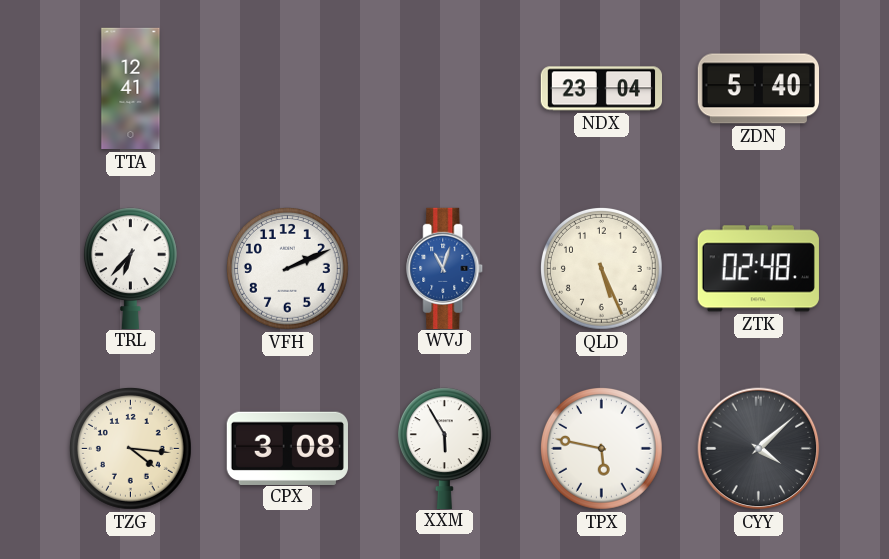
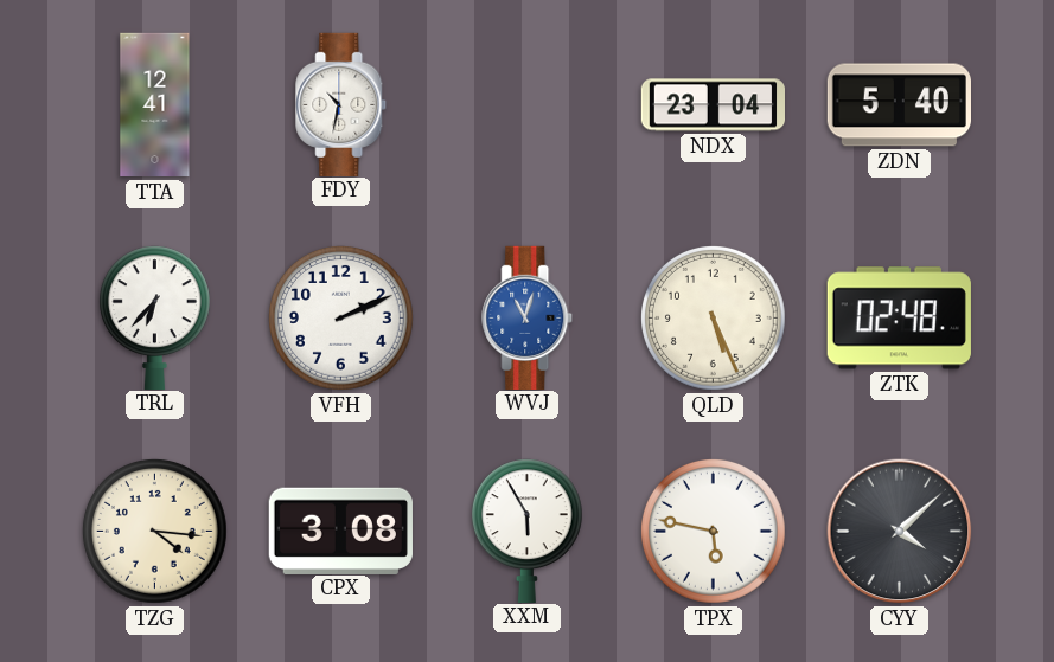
FDY: none -> 10:32 (341, 104)
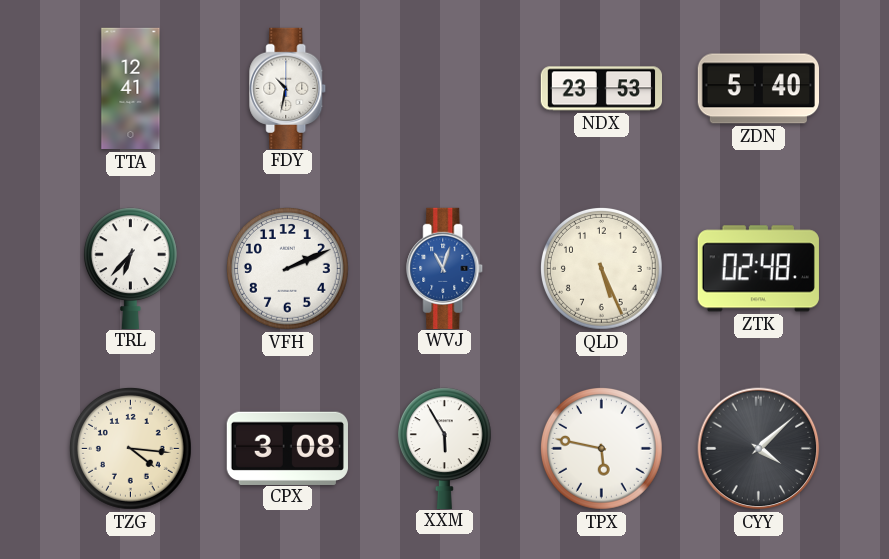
NDX: 23:04 -> 23:53 (601, 89)
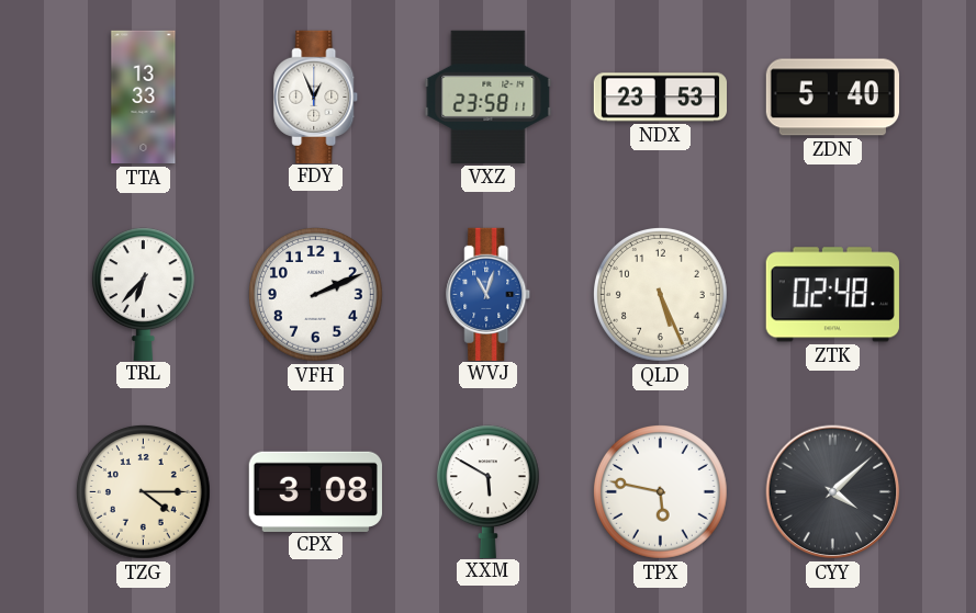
TTA: 12:41 -> 13:33 (144, 98)
FDY: 10:32 -> 12:56 (316, 97)
VXZ: none -> 23:58 (489, 97)
TZG: 4:16 -> 4:15 (144, 492)
XXM: 5:55 -> 5:50 (487, 491)
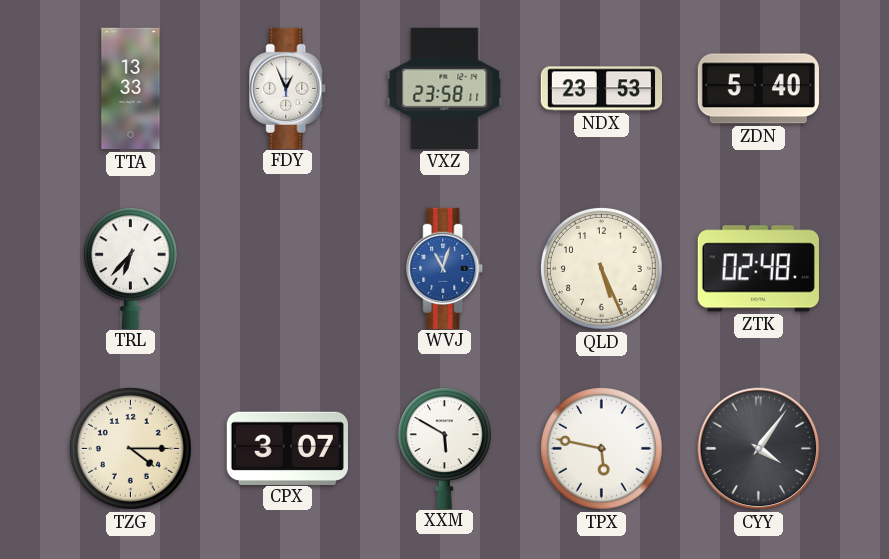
VFH: 2:11 -> none (316, 295)
CPX: 3:08 -> 3:07 (287, 448)
CYY: 4:08 -> 4:06 (759, 449)
